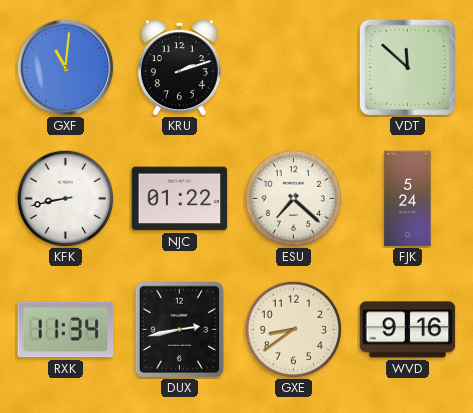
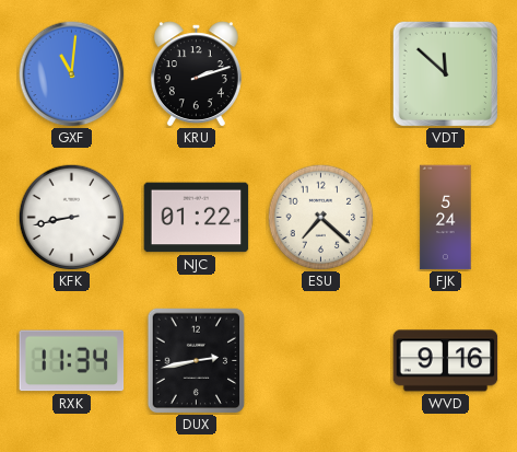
GXE: 8:39 -> none (293, 329)
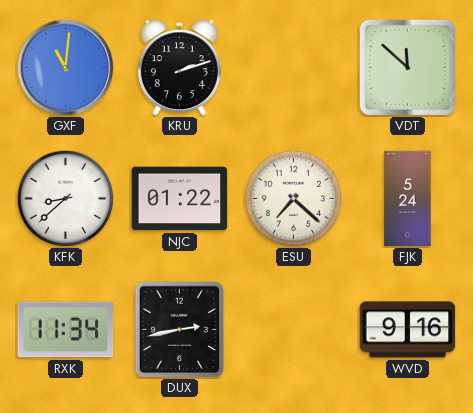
KFK: 8:43 -> 8:38 (65, 198)
